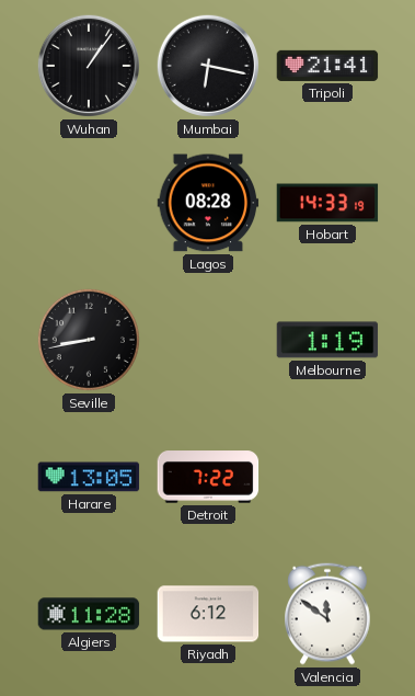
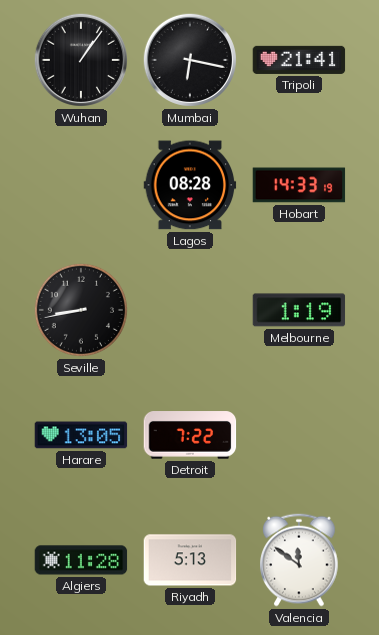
Riyadh: 6:12 -> 5:13 (190, 560)
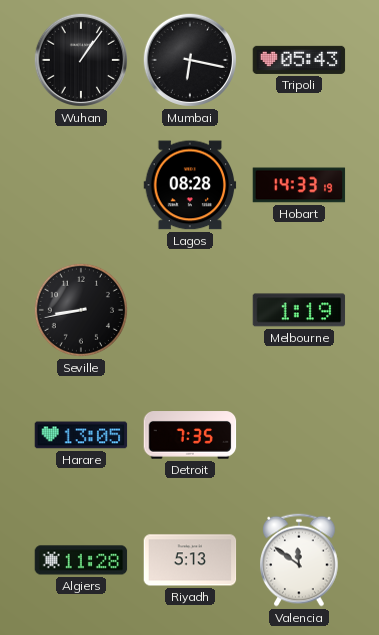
Tripoli: 21:41 -> 05:43 (299, 60)
Detroit: 7:22 -> 7:35 (190, 435)
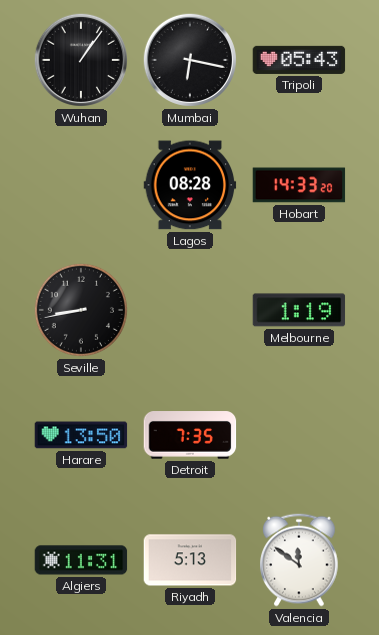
Hobart: 14:33:19 -> 14:33:20 (299, 185)
Harare: 13:05 -> 13:50 (81, 435)
Algiers: 11:28 -> 11:31 (81, 560)
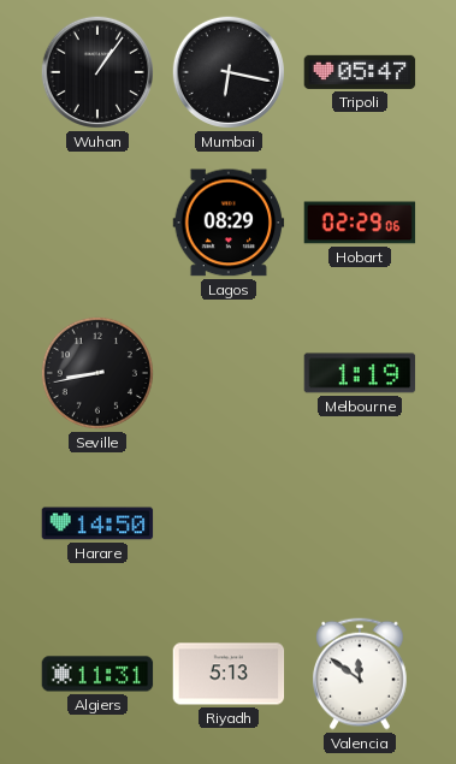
Tripoli: 05:43 -> 05:47 (360, 72)
Lagos: 08:28 -> 08:29 (229, 223)
Hobart: 14:33 -> 02:29 (360, 223)
Harare: 13:50 -> 14:50 (97, 523)
Detroit: 7:35 -> none (190, 435)
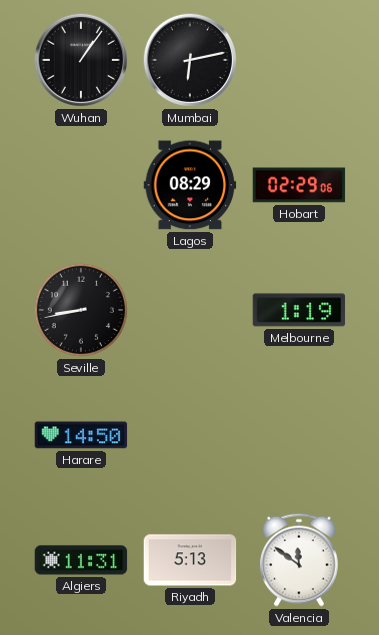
Mumbai: 6:17 -> 6:13 (190, 60)
Tripoli: 05:47 -> none (360, 72)
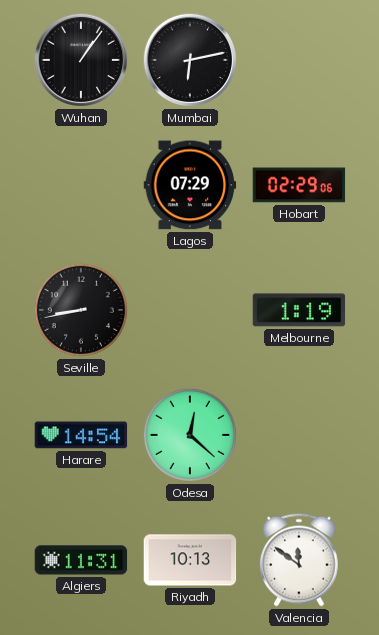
Lagos: 08:29 -> 07:29 (190, 185)
Harare: 14:50 -> 14:54 (81, 435)
Odesa: none -> 12:22 (190, 435)
Riyadh: 5:13 -> 10:13 (190, 560)
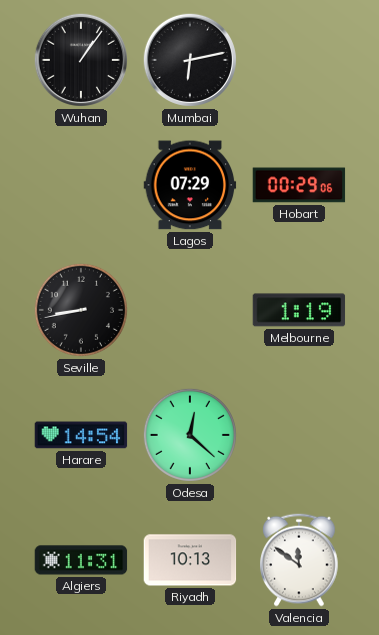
Hobart: 02:29 -> 00:29 (299, 185)
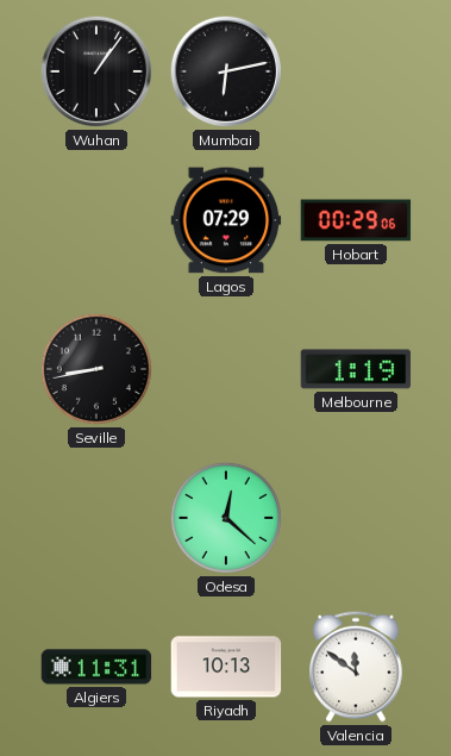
Harare: 14:54 -> none (81, 435)
